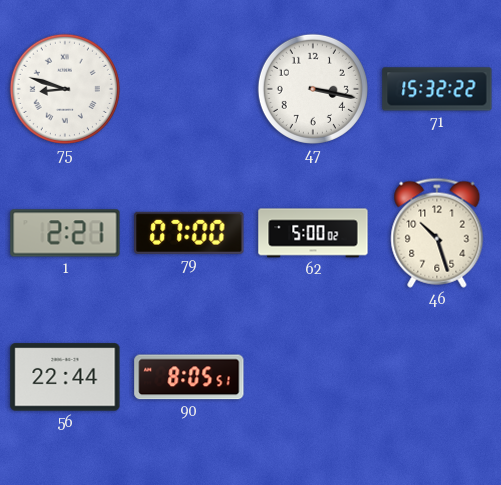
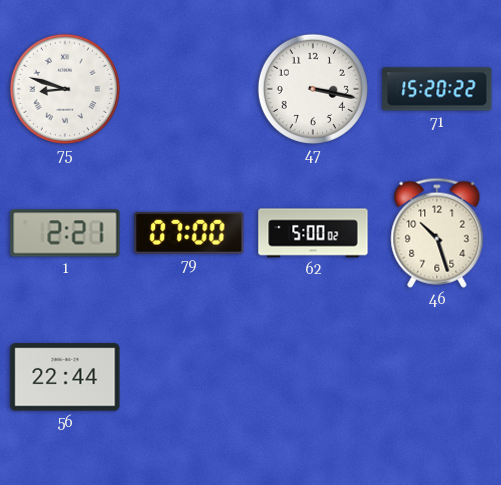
71: 15:32 -> 15:20 (437, 89)
90: 8:05 -> none (189, 377)
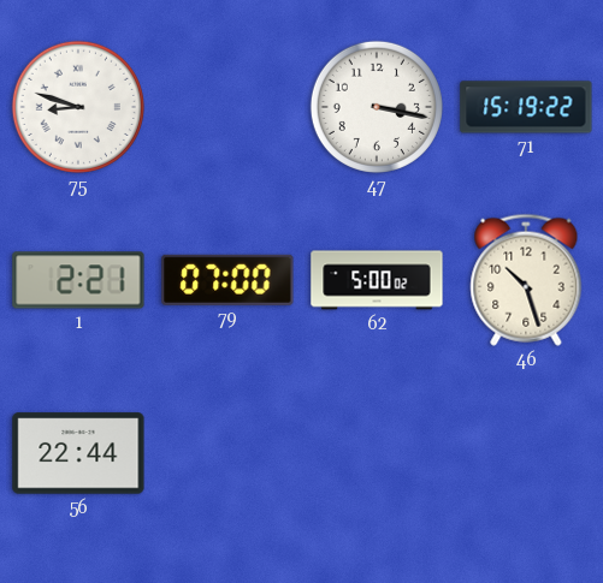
71: 15:20 -> 15:19 (526, 107)
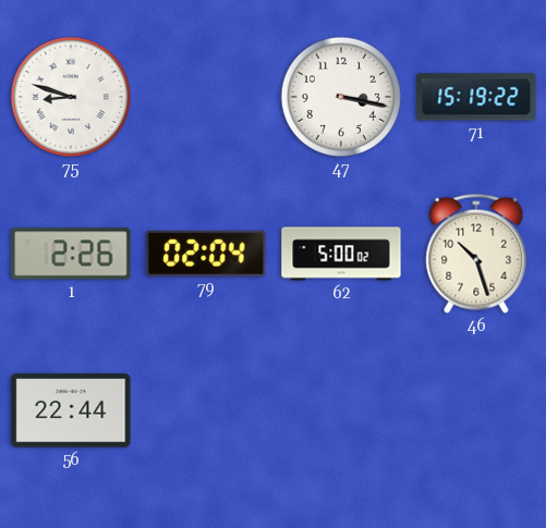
1: 2:21 -> 2:26 (71, 254)
79: 07:00 -> 02:04 (206, 254)
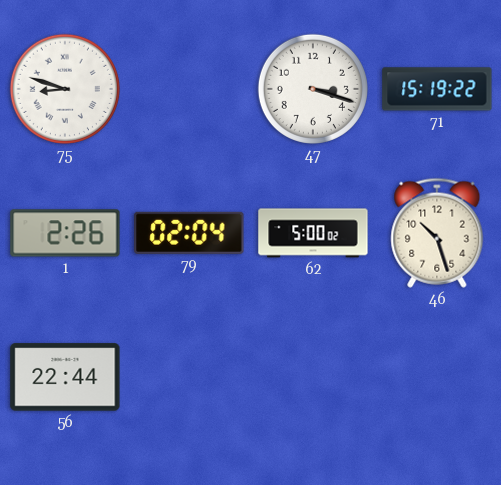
47: 3:17 -> 3:18 (313, 89)
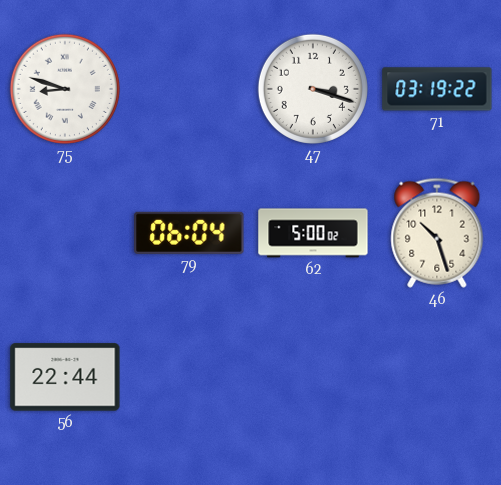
71: 15:19 -> 03:19 (437, 89)
1: 2:26 -> none (65, 233)
79: 02:04 -> 06:04 (189, 233)
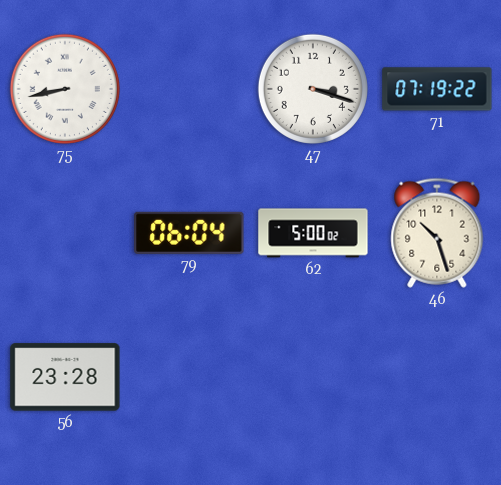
75: 8:48 -> 8:43 (65, 89)
71: 03:19 -> 07:19 (437, 89)
56: 22:44 -> 23:28 (65, 377)
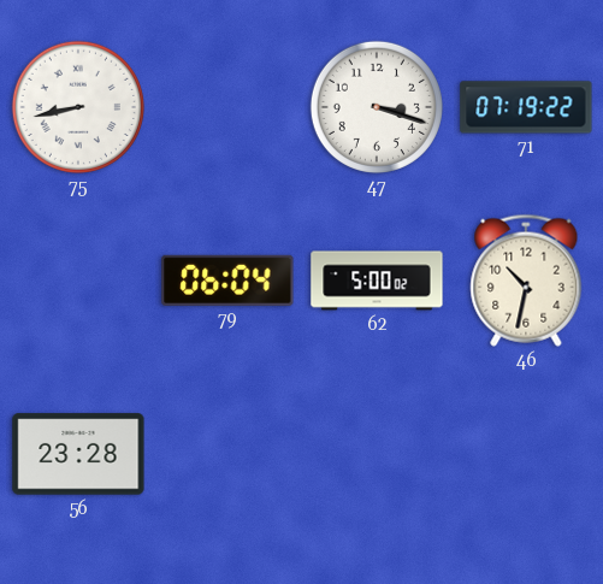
46: 10:27 -> 10:32 (526, 281)
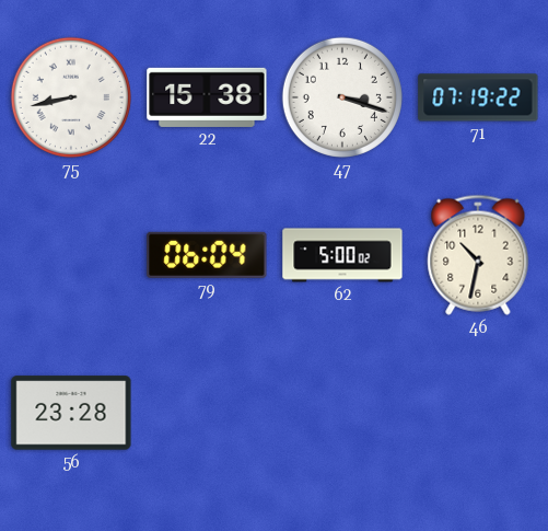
22: none -> 15:38 (207, 97)
